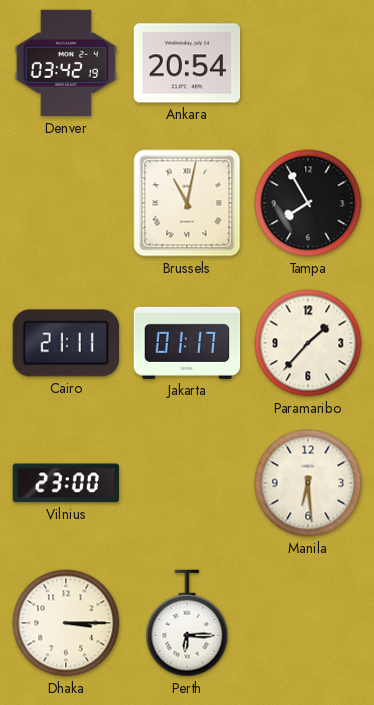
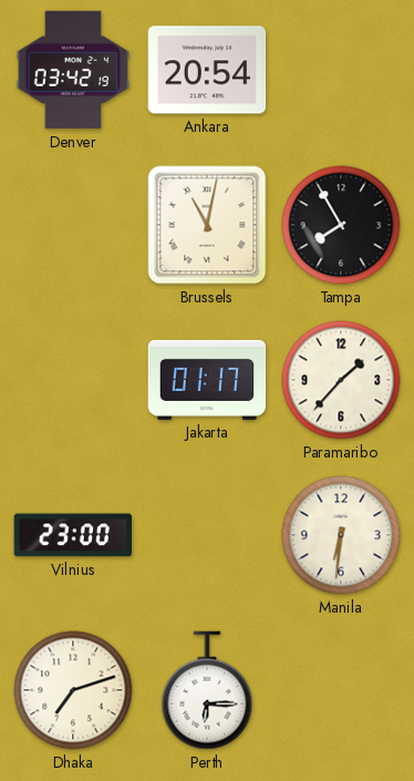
Cairo: 21:11 -> none (65, 343)
Manila: 6:29 -> 6:31 (341, 535)
Dhaka: 3:15 -> 7:12 (73, 690)
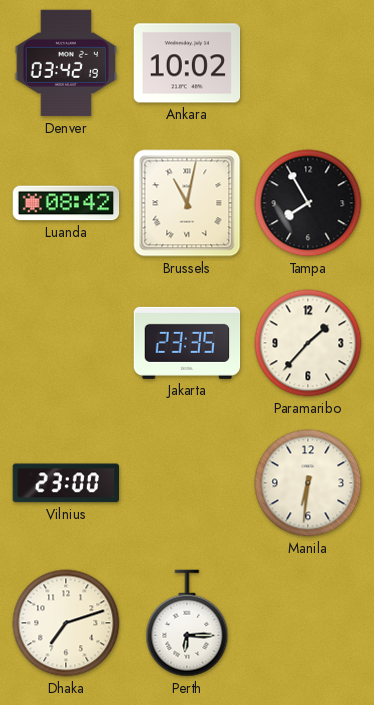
Ankara: 20:54 -> 10:02 (187, 63)
Luanda: none -> 08:42 (66, 203)
Jakarta: 01:17 -> 23:35 (187, 343)
